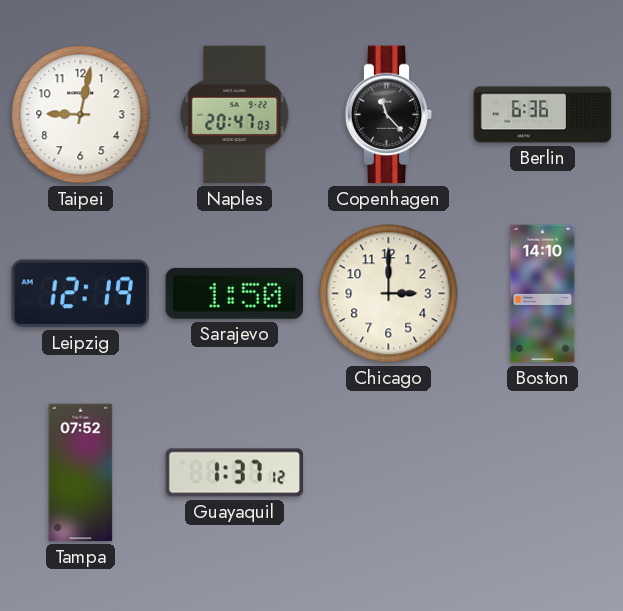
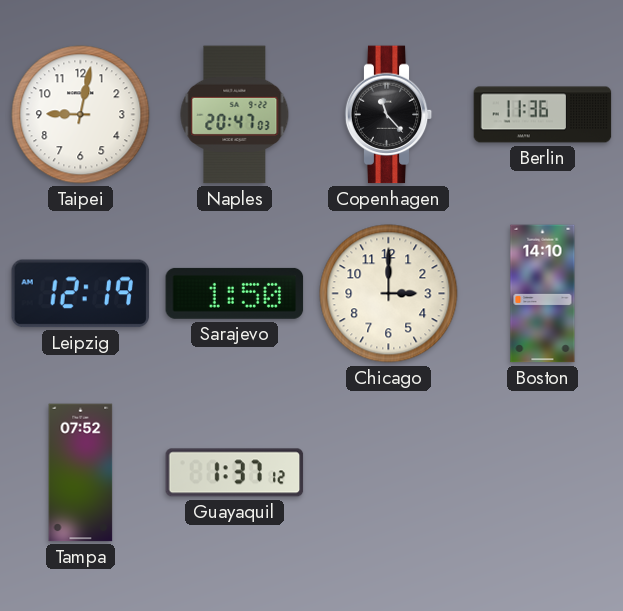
Berlin: 6:36 -> 11:36 (543, 115)
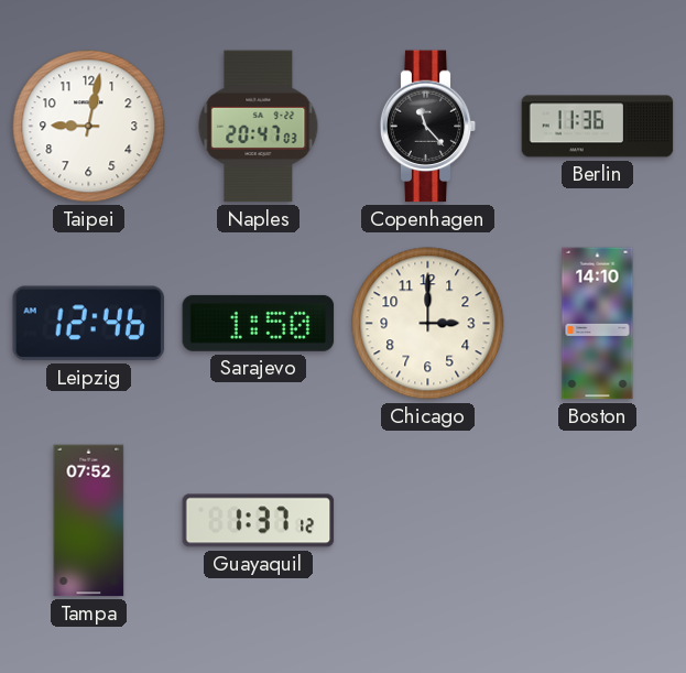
Leipzig: 12:19 -> 12:46 (89, 324)
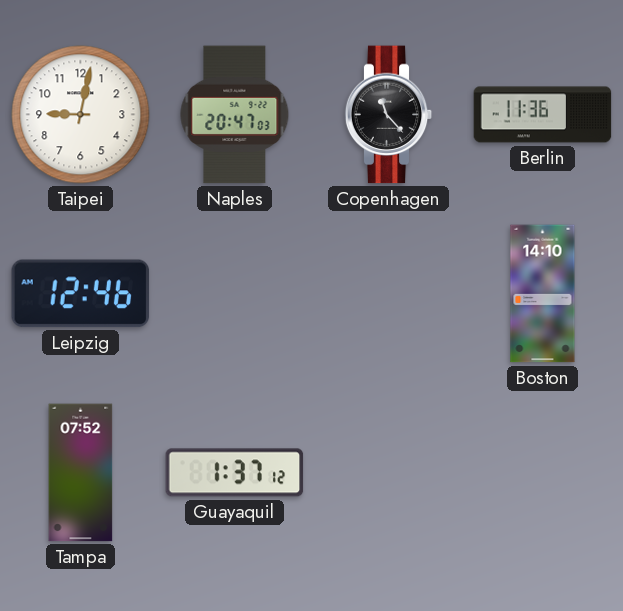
Sarajevo: 1:50 -> none (259, 323)
Chicago: 3:00 -> none (428, 324)
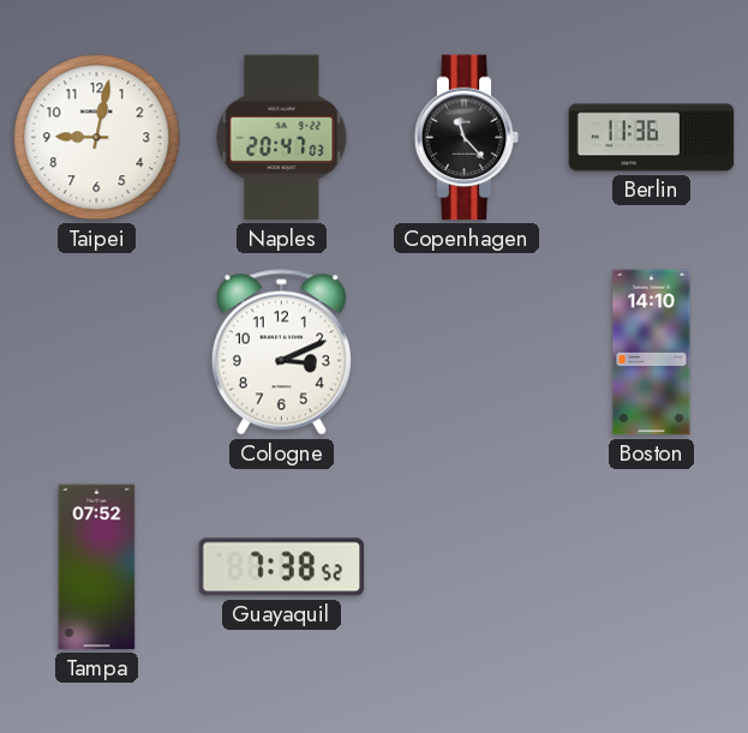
Leipzig: 12:46 -> none (81, 294)
Cologne: none -> 3:11 (281, 353)
Guayaquil: 1:37 -> 7:38 (282, 567)
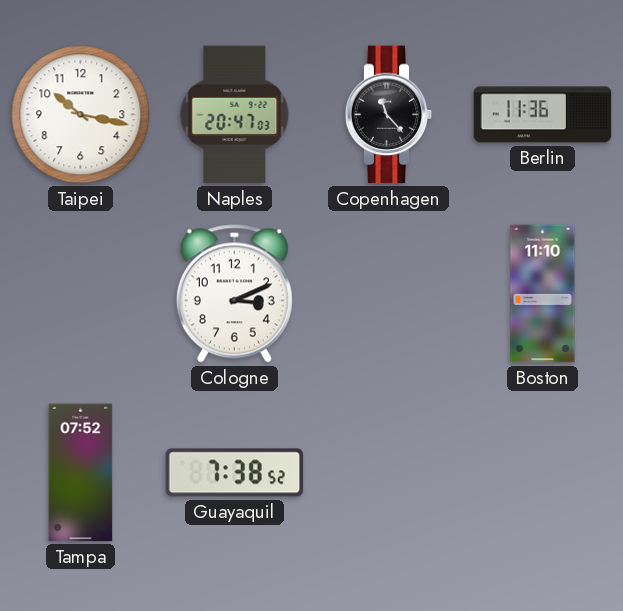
Taipei: 9:02 -> 10:17 (81, 115)
Boston: 14:10 -> 11:10 (543, 294)
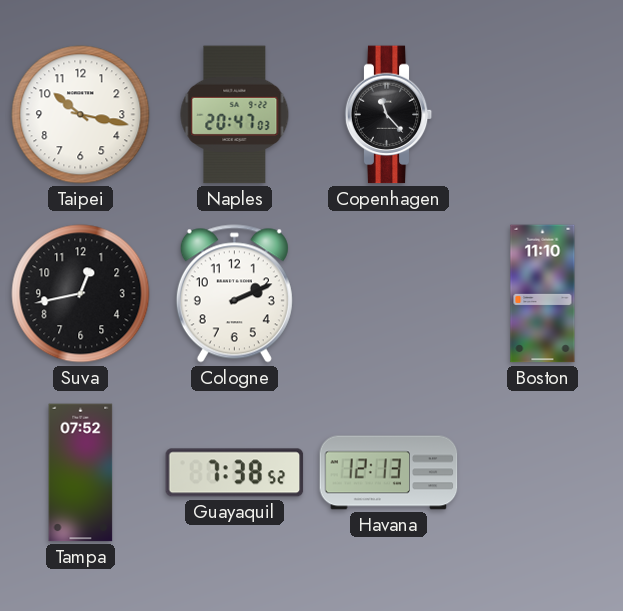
Berlin: 11:36 -> none (543, 115)
Suva: none -> 12:43 (81, 294)
Cologne: 3:11 -> 2:11 (234, 294)
Havana: none -> 12:13 (389, 473)
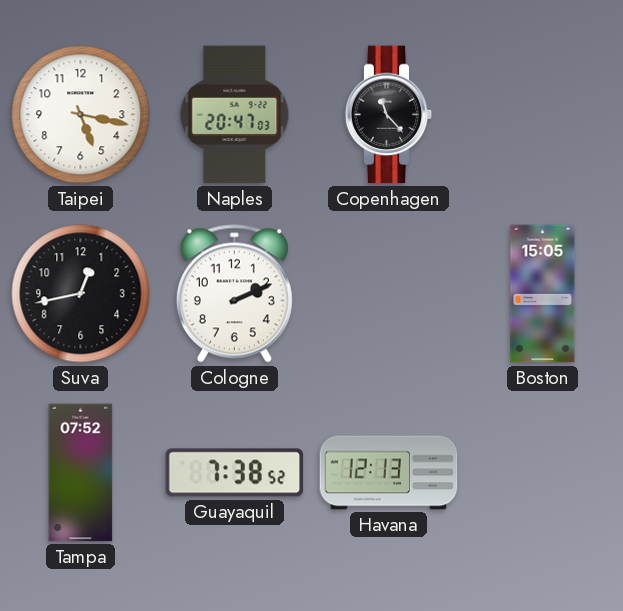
Taipei: 10:17 -> 5:17 (81, 115)
Boston: 11:10 -> 15:05 (543, 294)
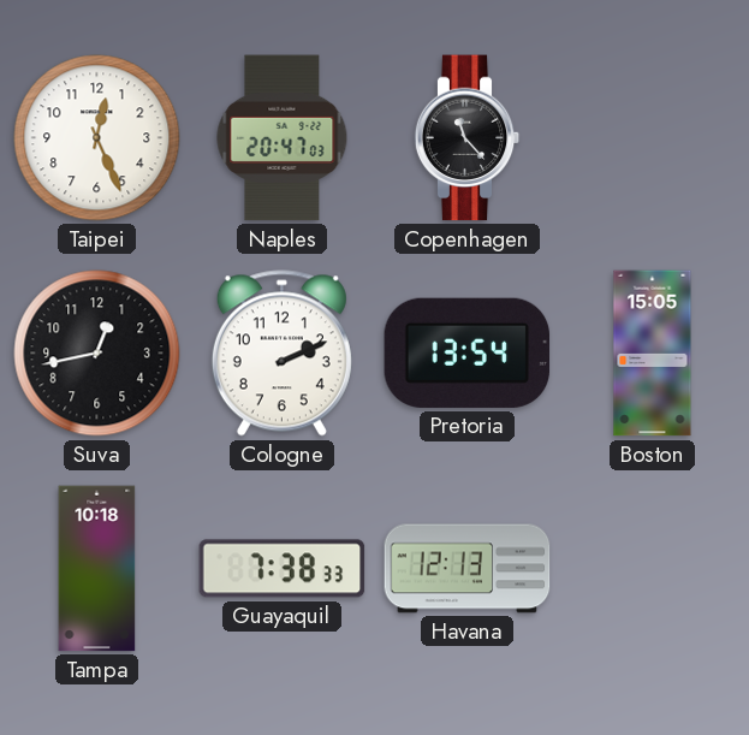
Taipei: 5:17 -> 12:26 (97, 138)
Pretoria: none -> 13:54 (468, 352)
Tampa: 07:52 -> 10:18 (97, 569)
Guayaquil: 7:38:52 -> 7:38:33 (283, 569)
